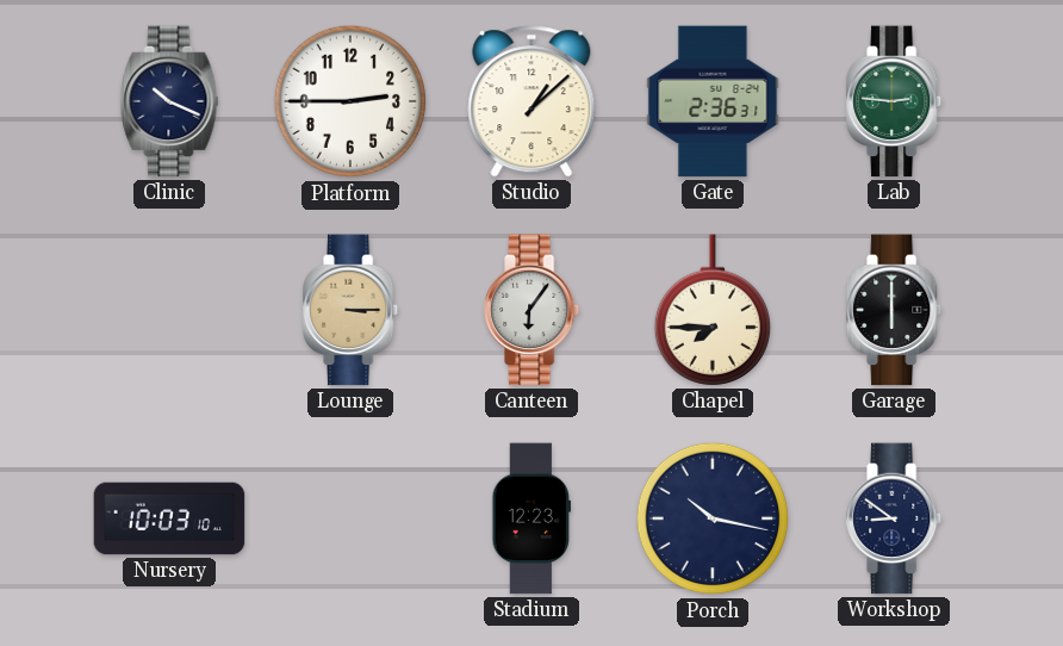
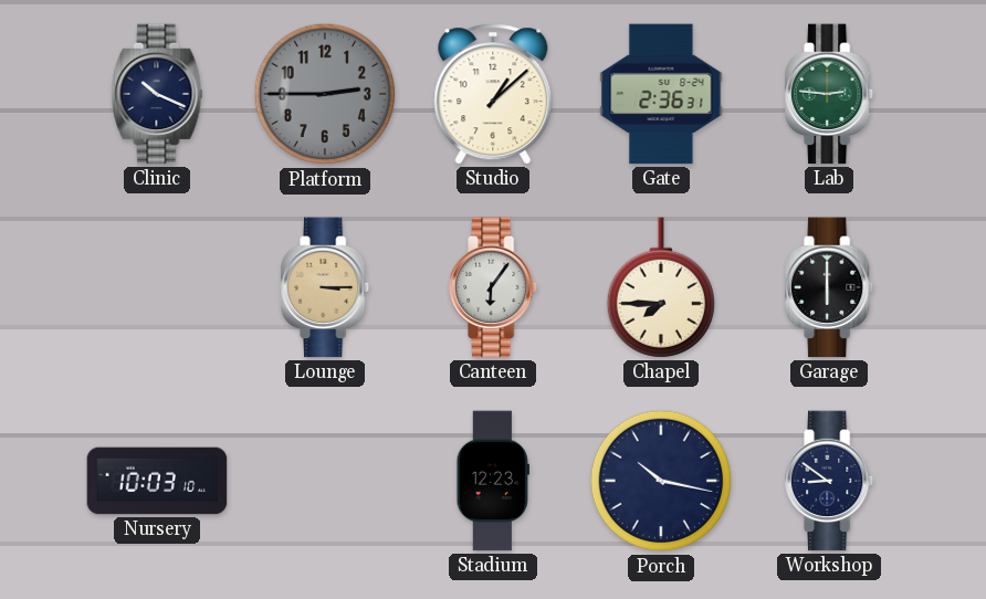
Platform dial: white -> grey (325, 94)
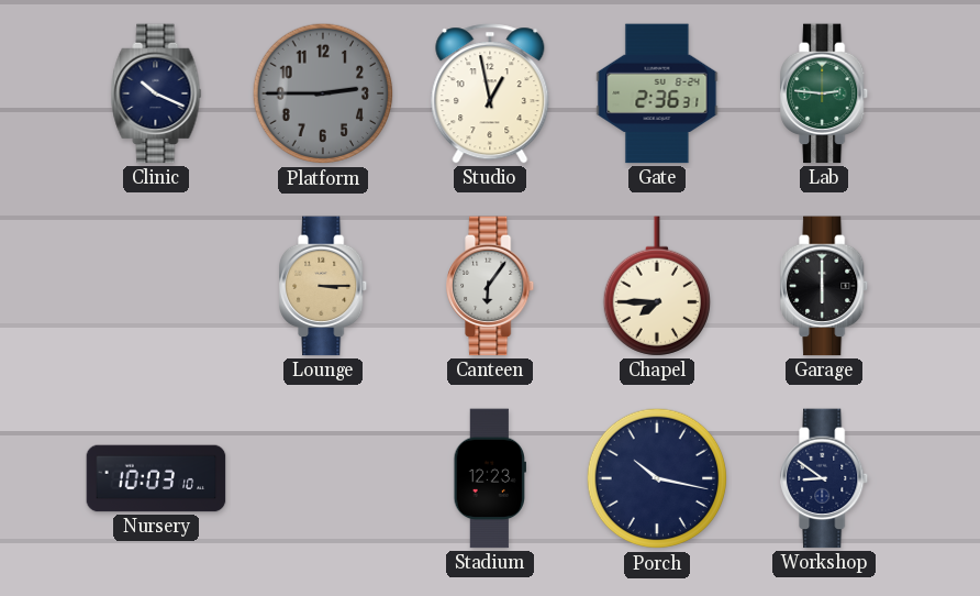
Studio: 1:08 -> 12:58 (490, 93)
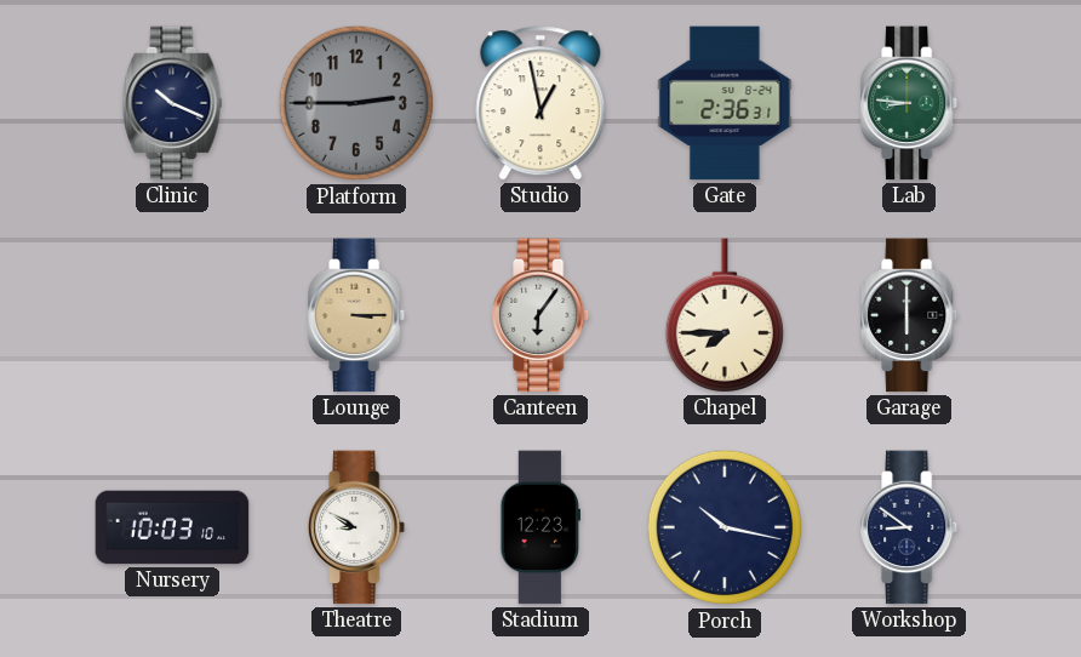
Lab: 2:46 -> 8:46 (910, 103)
Theatre: none -> 8:50 (358, 527)
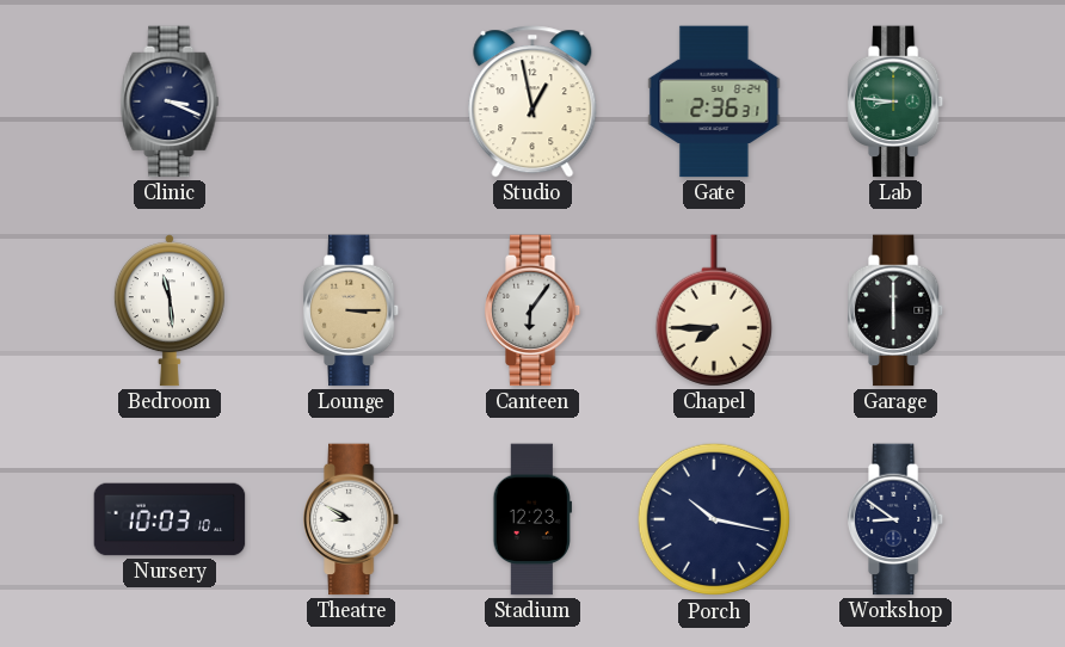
Clinic: 10:19 -> 3:19 (170, 101)
Platform: 2:45 -> none (356, 103)
Bedroom: none -> 11:29 (170, 310)
